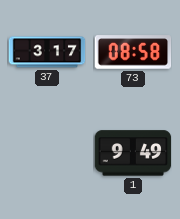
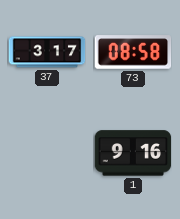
1: 9:49 -> 9:16 (133, 153)
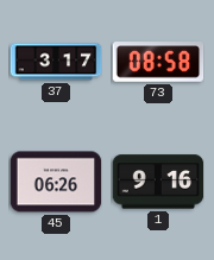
45: none -> 06:26 (56, 182)
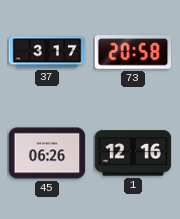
73: 08:58 -> 20:58 (133, 52)
1: 9:16 -> 12:16 (133, 153)
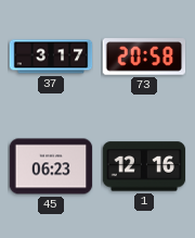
45: 06:26 -> 06:23 (51, 166)
